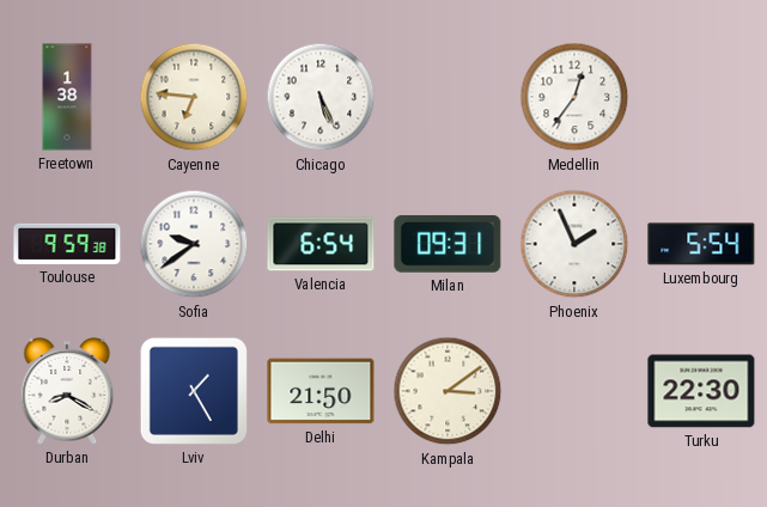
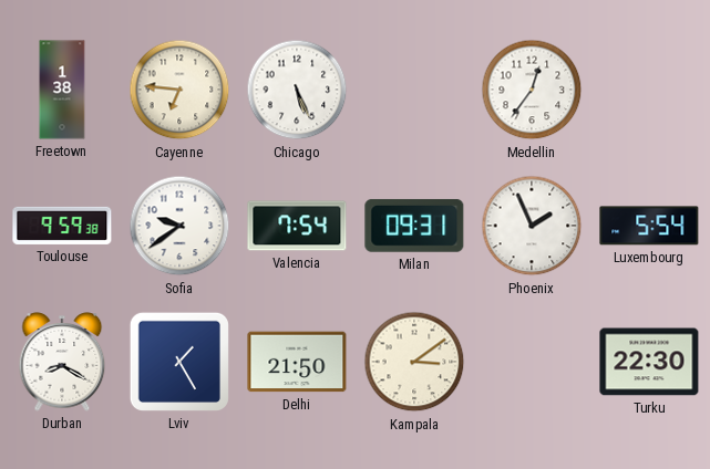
Valencia: 6:54 -> 7:54 (297, 226)
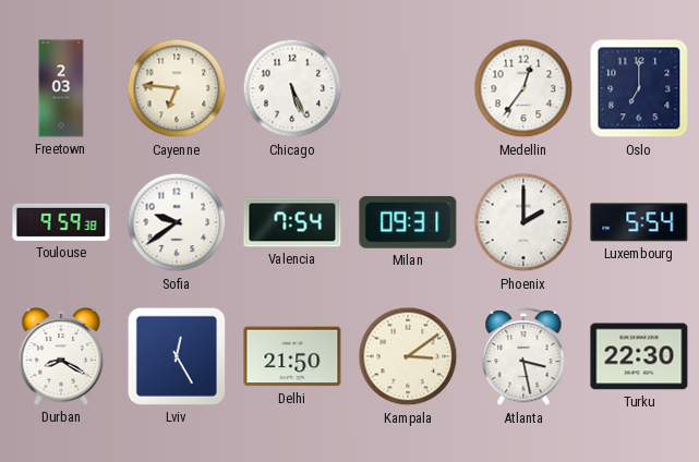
Freetown: 1:38 -> 2:03 (61, 88)
Oslo: none -> 7:00 (639, 88)
Phoenix: 1:56 -> 2:00 (523, 222)
Lviv: 1:25 -> 12:25 (177, 356)
Atlanta: none -> 3:28 (523, 357)
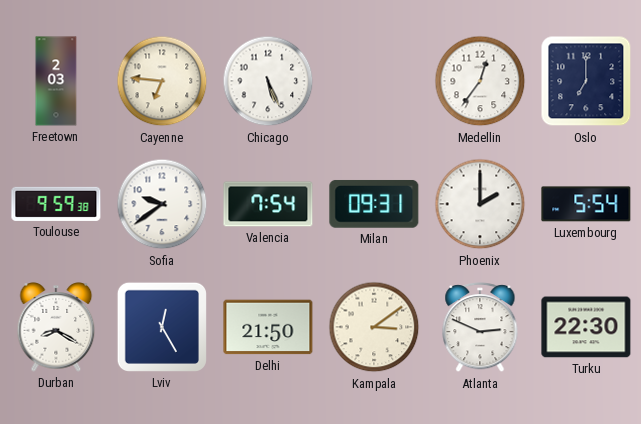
Atlanta: 3:28 -> 2:49 (480, 328)
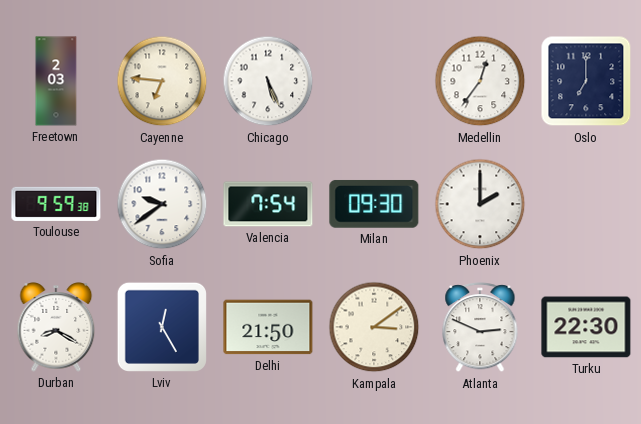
Milan: 09:31 -> 09:30 (374, 204)
Luxembourg: 5:54 -> none (586, 204)
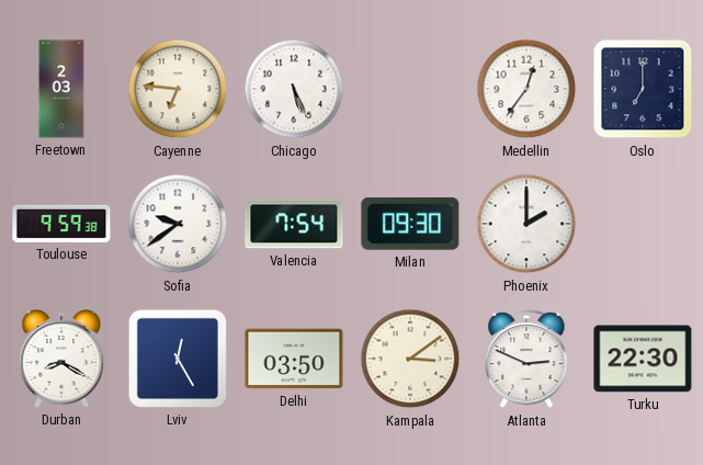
Delhi: 21:50 -> 03:50 (294, 359)
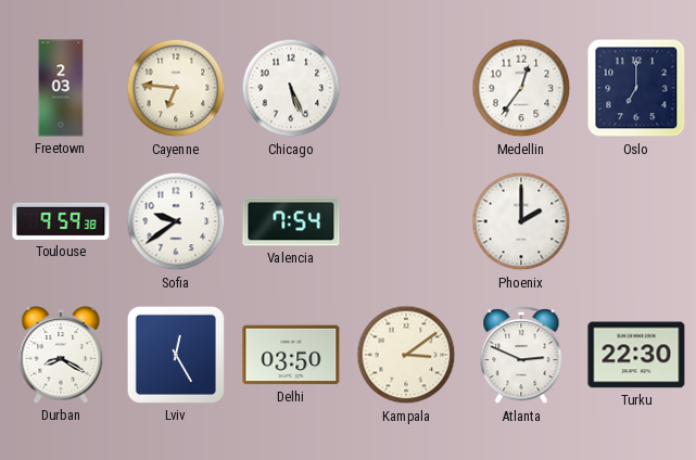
Milan: 09:30 -> none (410, 224)
